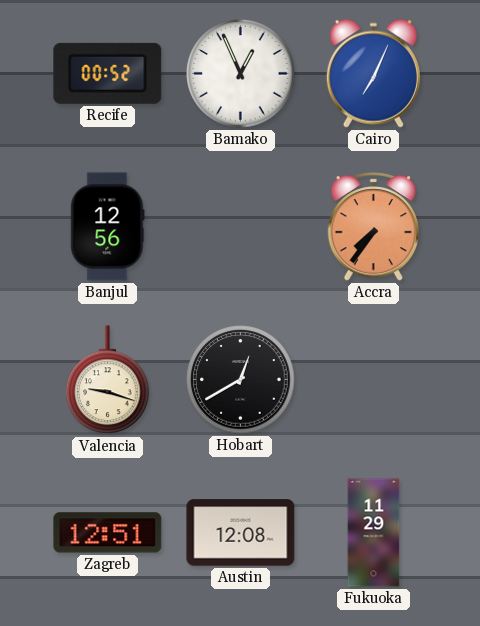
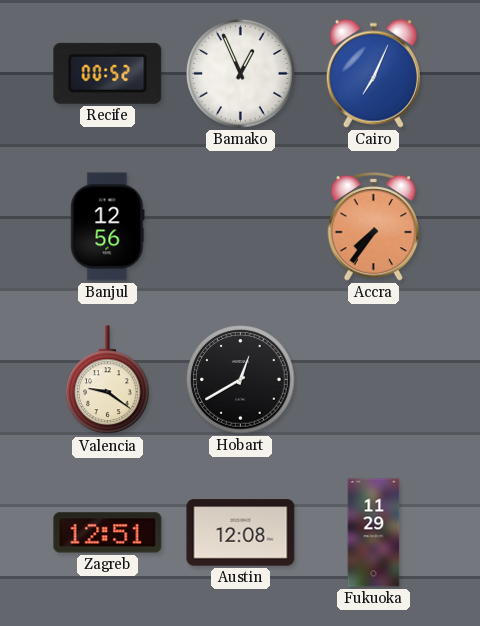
Valencia: 9:18 -> 9:21 (108, 380)
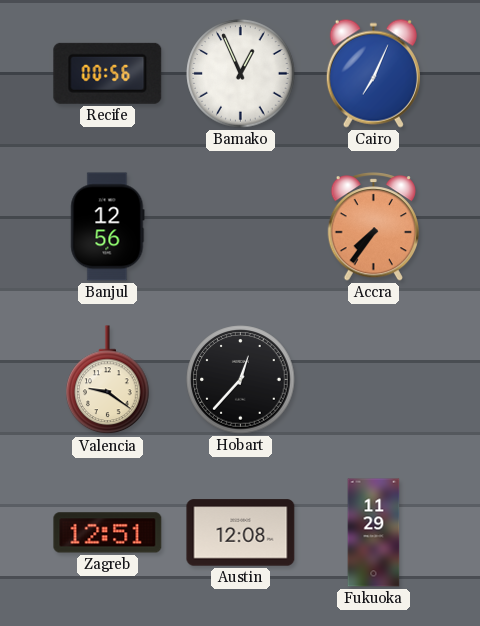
Recife: 00:52 -> 00:56 (108, 73)
Hobart: 12:40 -> 12:37 (241, 380)
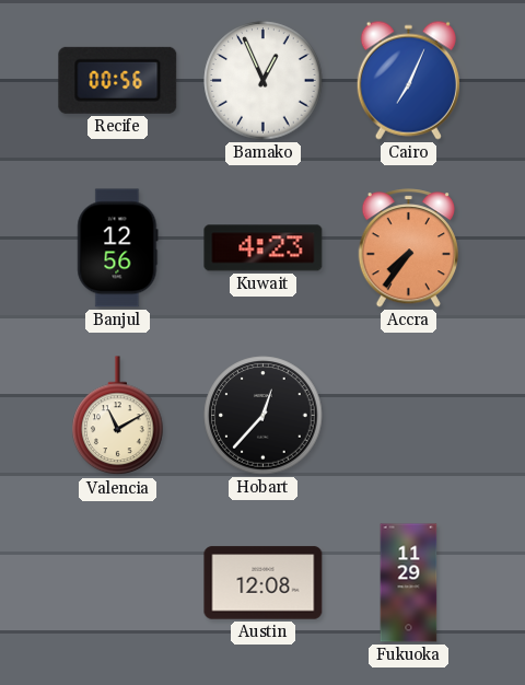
Kuwait: none -> 4:23 (264, 248)
Valencia: 9:21 -> 11:10 (118, 416)
Zagreb: 12:51 -> none (108, 533)
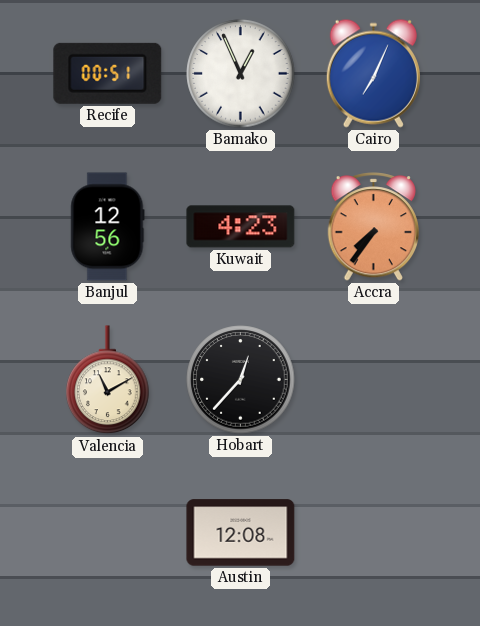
Recife: 00:56 -> 00:51 (108, 73)
Fukuoka: 11:29 -> none (409, 583)
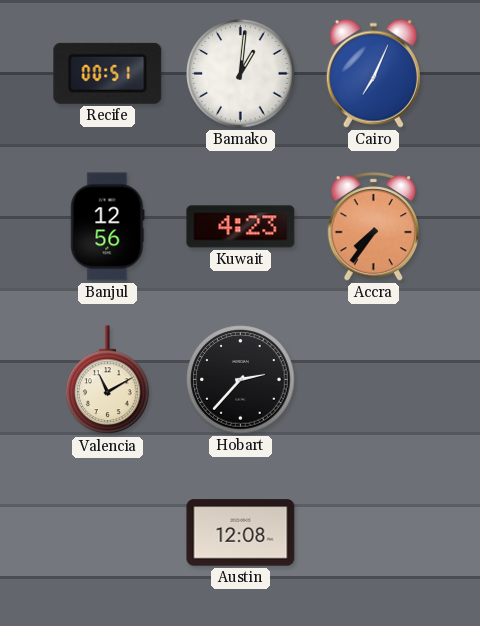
Bamako: 12:56 -> 1:01 (241, 74)
Hobart: 12:37 -> 2:37 (241, 380)
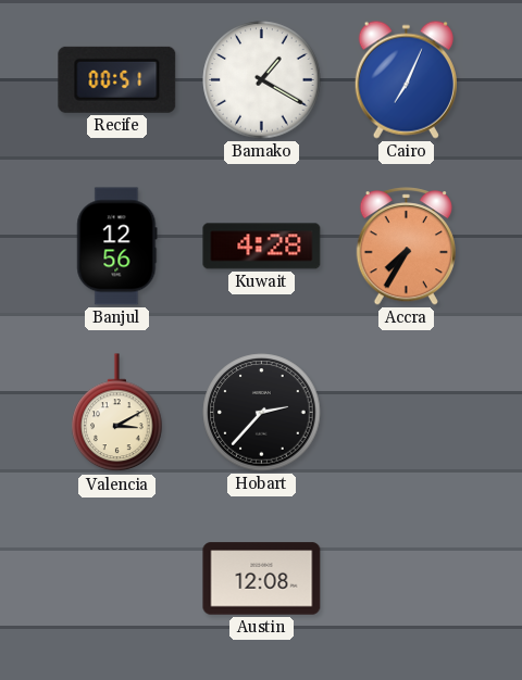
Bamako: 1:01 -> 1:20 (262, 80)
Kuwait: 4:23 -> 4:28 (262, 247)
Accra: 7:36 -> 7:35 (406, 247)
Valencia: 11:10 -> 3:10 (117, 413)
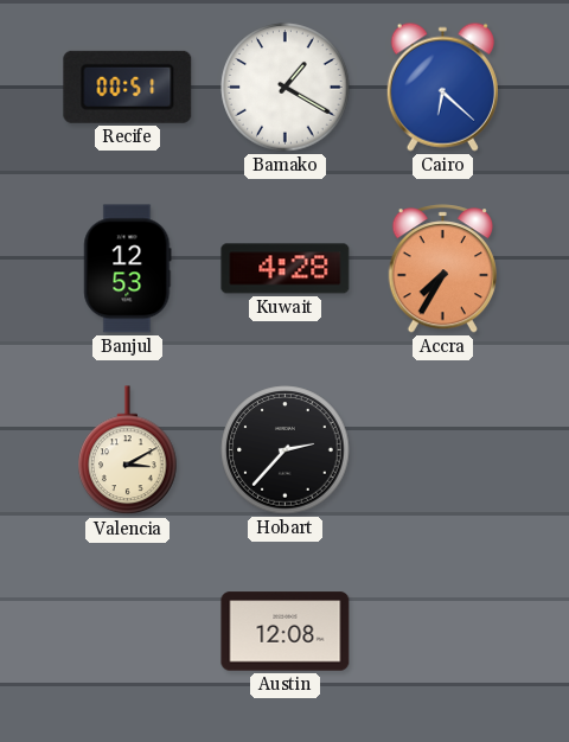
Cairo: 7:04 -> 6:22 (442, 87)
Banjul: 12:56 -> 12:53 (128, 269)
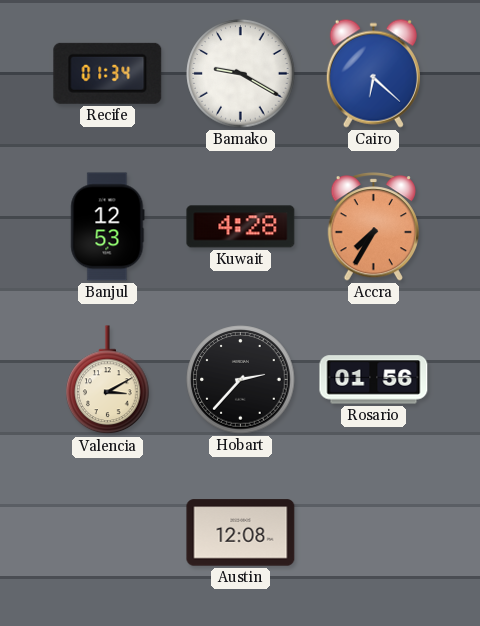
Recife: 00:51 -> 01:34 (108, 73)
Bamako: 1:20 -> 9:20 (241, 74)
Rosario: none -> 01:56 (374, 380)
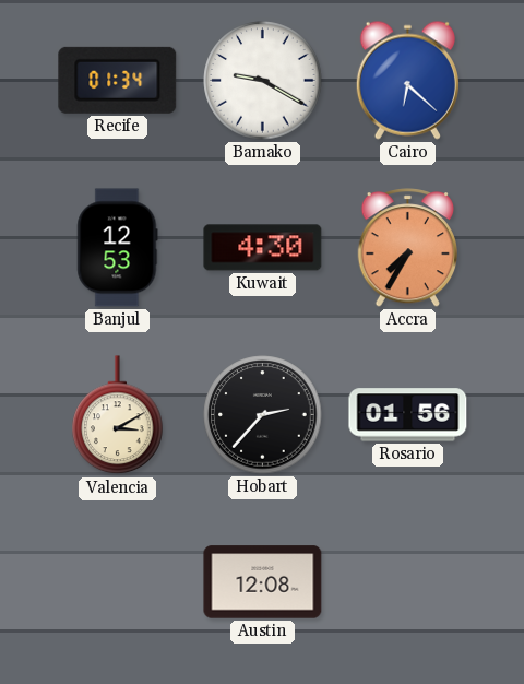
Kuwait: 4:28 -> 4:30 (263, 248)
